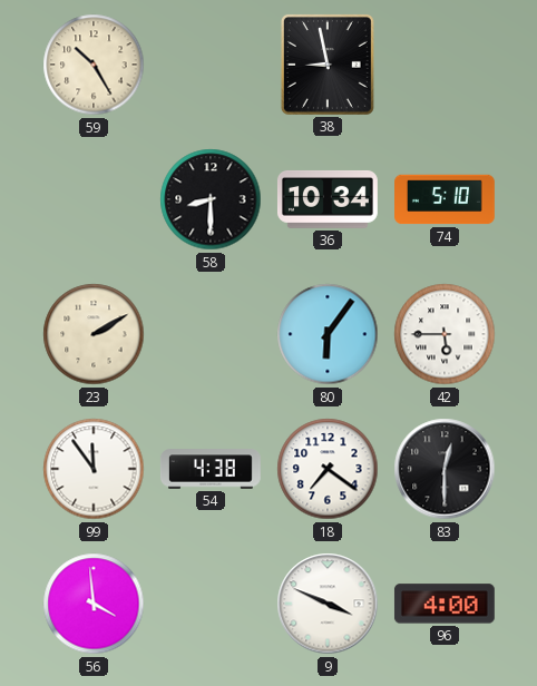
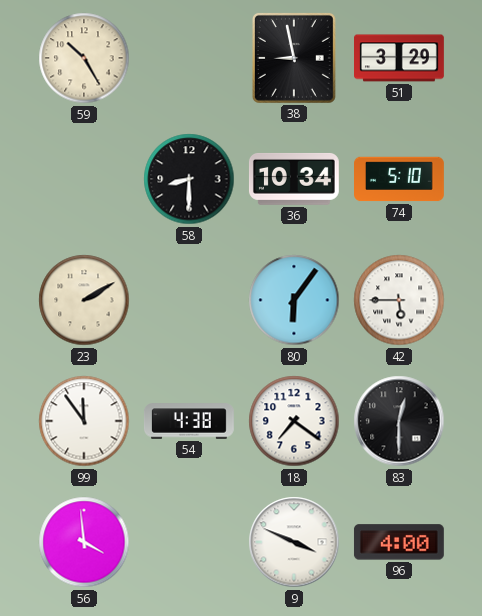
51: none -> 3:29 (400, 58)
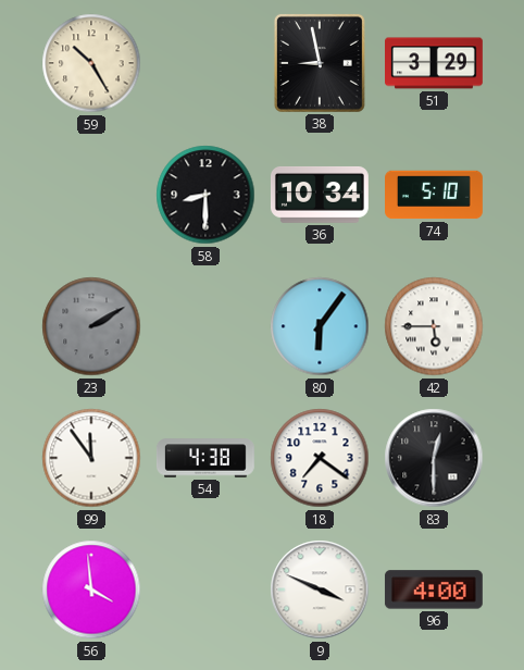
23 dial: cream -> grey (91, 326)
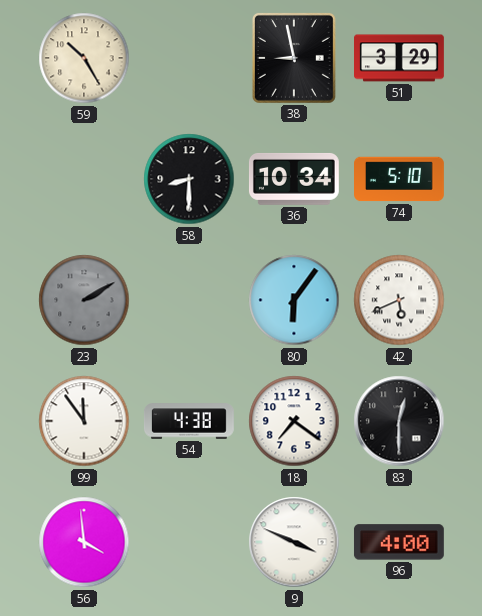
42: 5:45 -> 5:41 (399, 300)
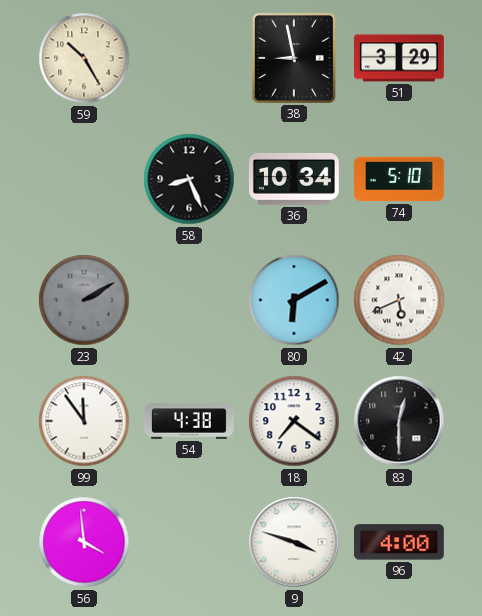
58: 8:30 -> 8:26 (189, 179)
80: 6:06 -> 6:10 (294, 300)
9: 3:49 -> 3:48 (294, 542)
